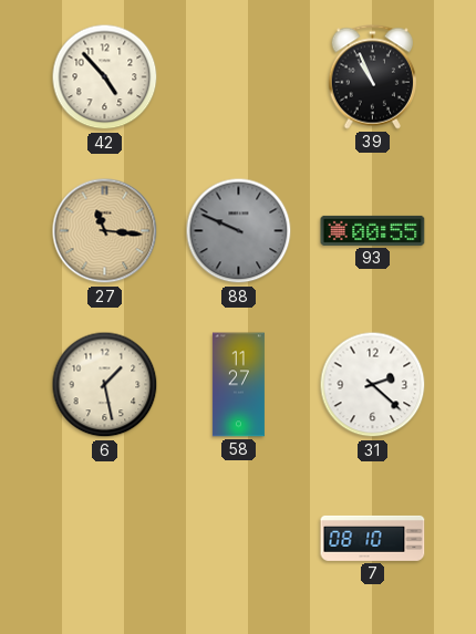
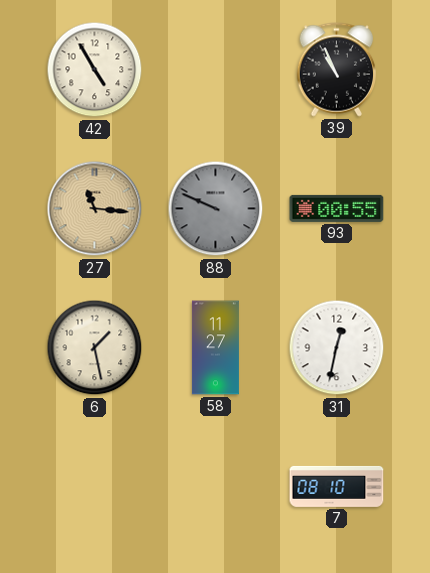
42: 4:53 -> 4:55 (95, 70)
31: 2:22 -> 12:32 (337, 348)
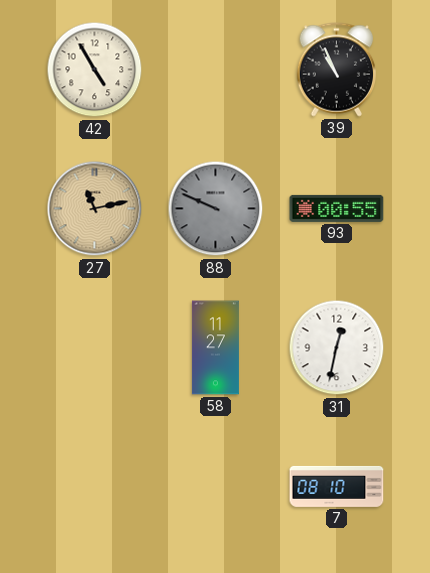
27: 11:16 -> 11:13 (95, 209)
6: 1:28 -> none (95, 348)
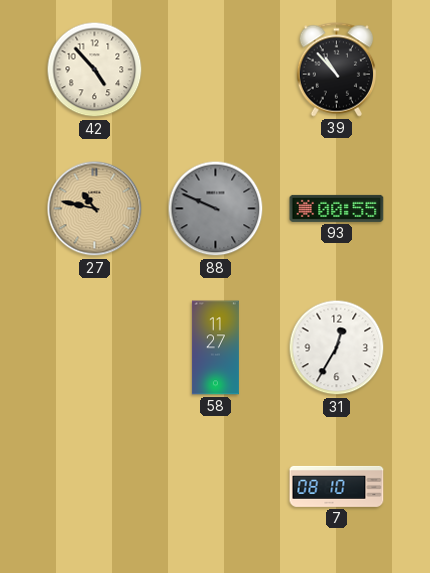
42: 4:55 -> 4:53 (95, 70)
39: 10:56 -> 10:53 (337, 70)
27: 11:13 -> 10:47 (95, 209)
31: 12:32 -> 12:35 (337, 348)
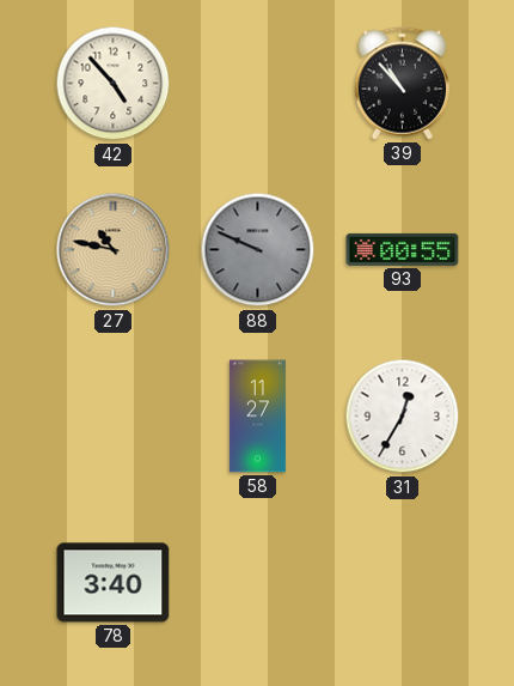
78: none -> 3:40 (114, 583)
7: 08:10 -> none (337, 486)
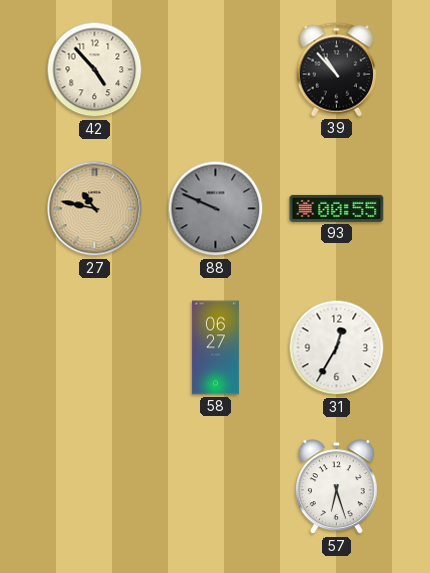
58: 11:27 -> 06:27 (215, 348)
78: 3:40 -> none (114, 583)
57: none -> 6:27 (336, 487)
